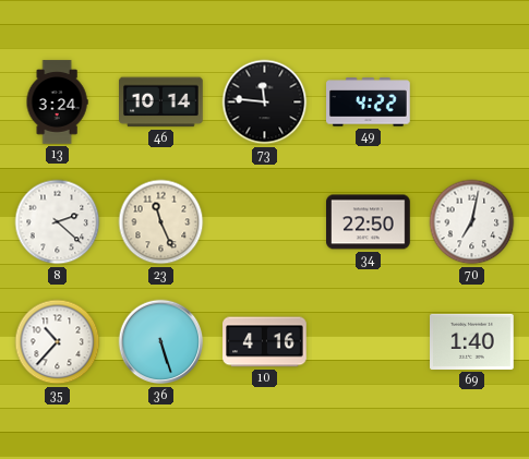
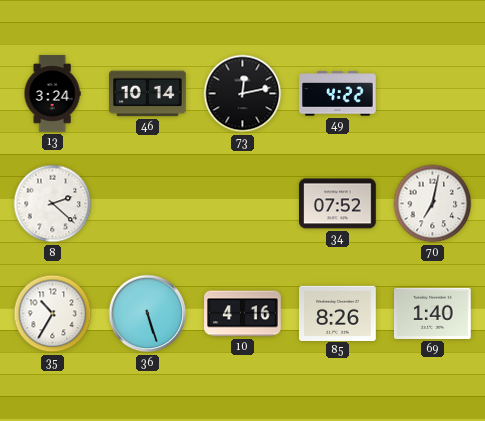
73: 11:46 -> 12:13 (243, 94)
23: 11:26 -> none (161, 222)
34: 22:50 -> 07:52 (338, 204)
35: 10:37 -> 10:35 (53, 314)
85: none -> 8:26 (338, 313)
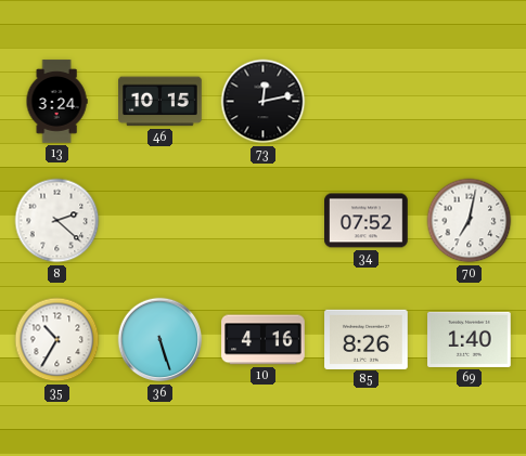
46: 10:14 -> 10:15 (161, 102)
49: 4:22 -> none (338, 94)
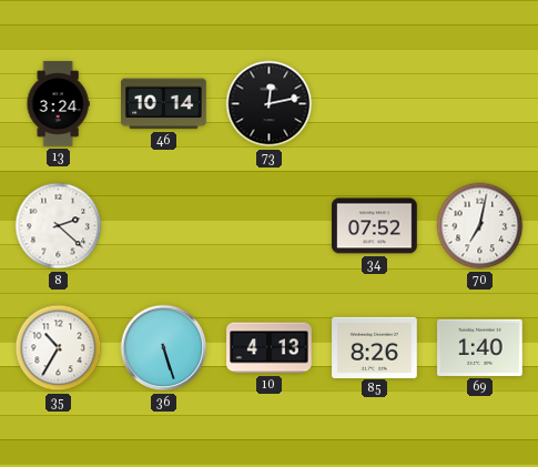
46: 10:15 -> 10:14 (164, 104)
10: 4:16 -> 4:13 (270, 348)
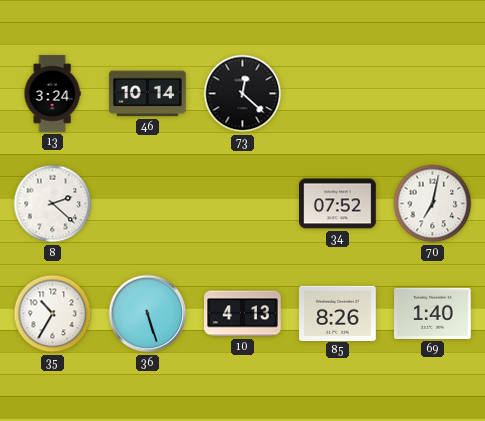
73: 12:13 -> 12:22 (243, 94)
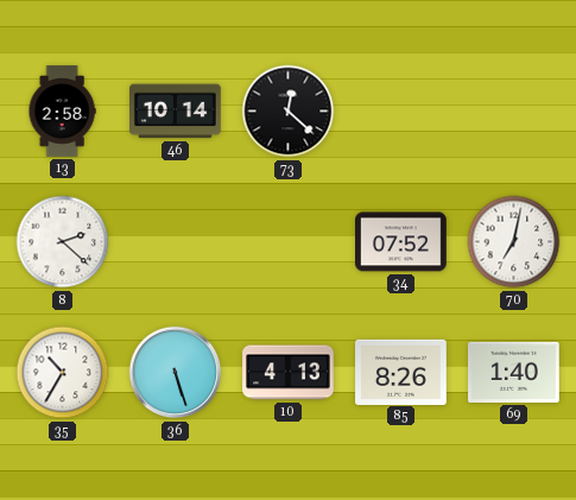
13: 3:24 -> 2:58 (62, 112)
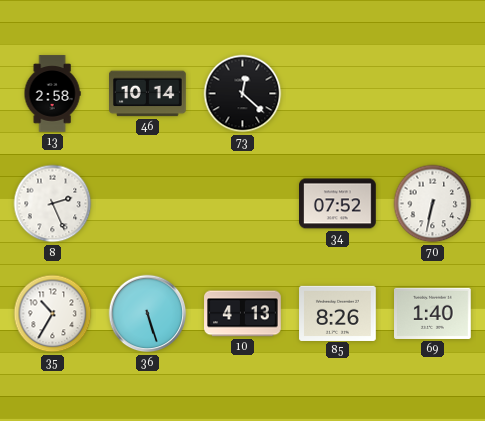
8: 2:22 -> 2:26 (53, 204)
70: 7:02 -> 6:32 (433, 204)
